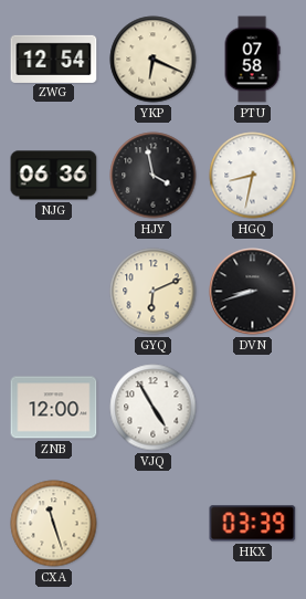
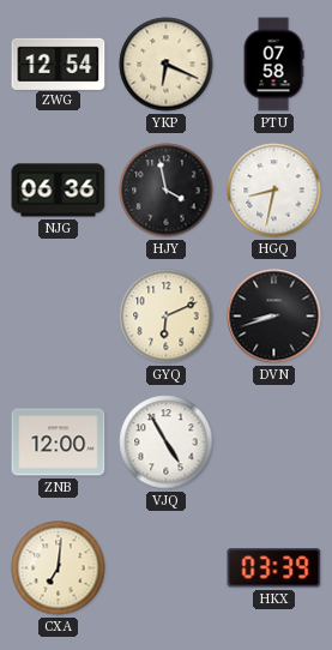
CXA: 11:27 -> 7:01 (59, 568)
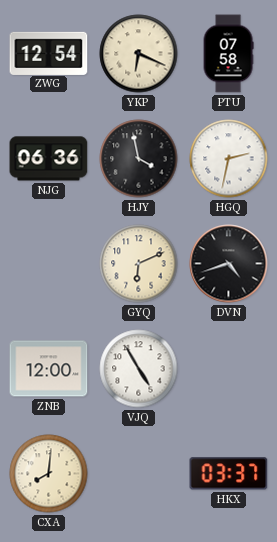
HGQ: 8:32 -> 2:32 (229, 159)
DVN: 8:42 -> 4:42 (229, 264)
CXA: 7:01 -> 8:01 (49, 474)
HKX: 03:39 -> 03:37 (229, 474)
